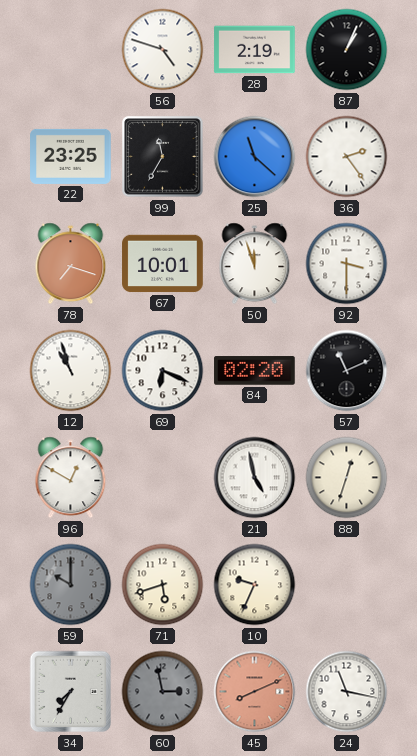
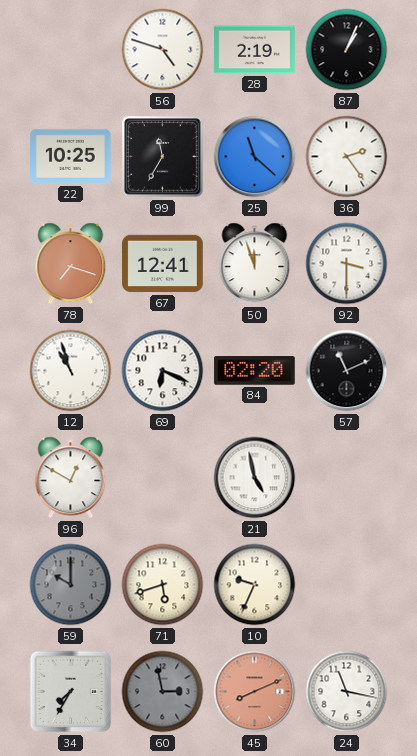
22: 23:25 -> 10:25 (71, 156)
67: 10:01 -> 12:41 (163, 264)
88: 12:33 -> none (347, 478)
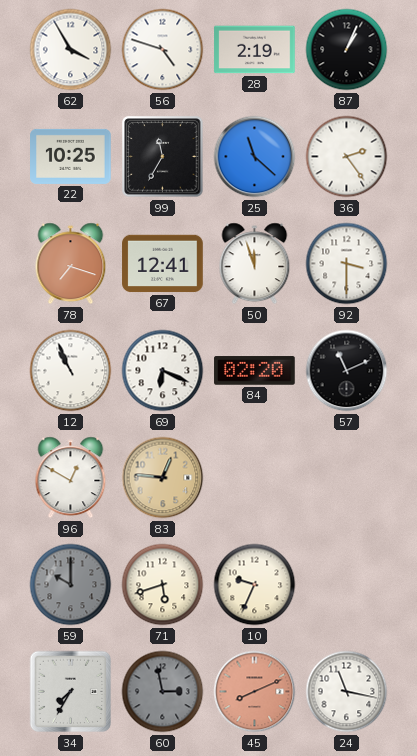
62: none -> 3:55 (71, 50)
12: 10:57 -> 10:56 (71, 371)
83: none -> 12:46 (163, 478)
21: 4:58 -> none (255, 478)
